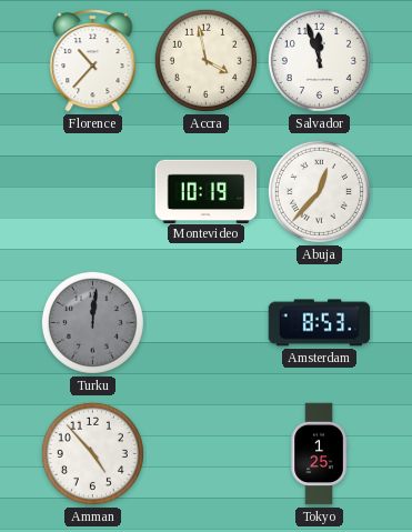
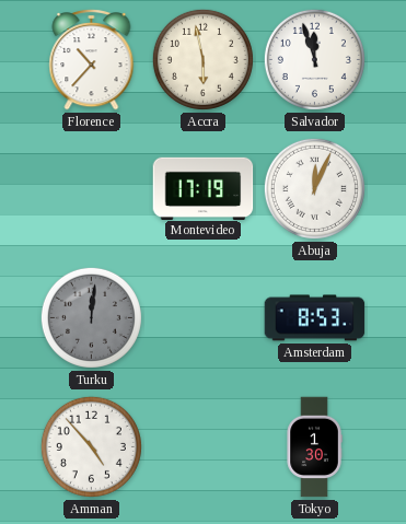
Accra: 3:58 -> 5:58 (202, 59)
Montevideo: 10:19 -> 17:19 (204, 188)
Abuja: 12:37 -> 12:04 (314, 188)
Tokyo: 1:25 -> 1:30 (314, 447)
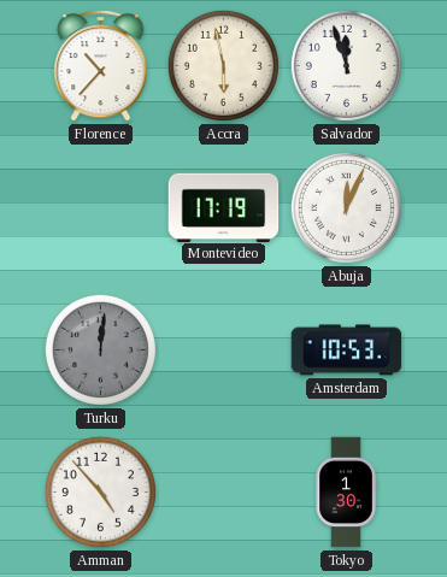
Amsterdam: 8:53 -> 10:53 (347, 351)
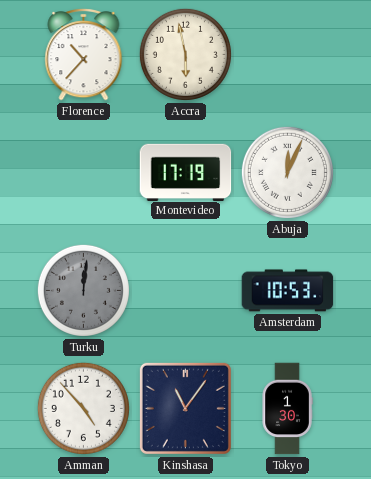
Salvador: 11:57 -> none (346, 65)
Kinshasa: none -> 11:06 (185, 408)
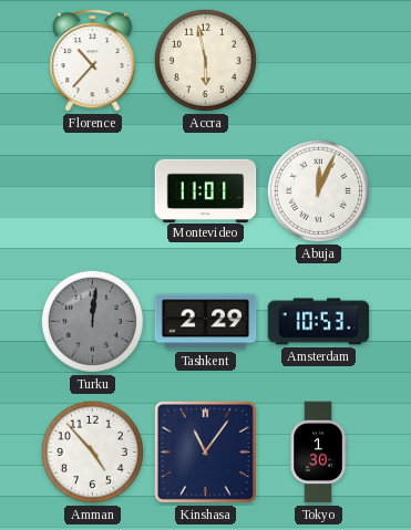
Montevideo: 17:19 -> 11:01 (206, 190)
Tashkent: none -> 2:29 (206, 322)
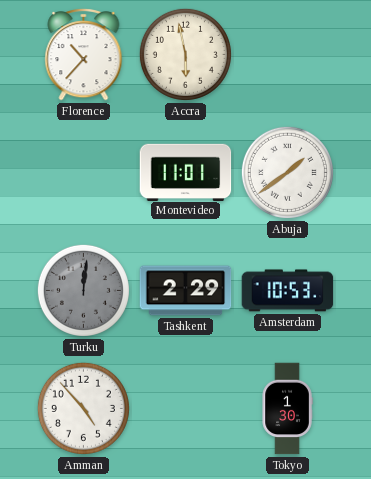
Abuja: 12:04 -> 1:39 (287, 172)
Kinshasa: 11:06 -> none (205, 451)
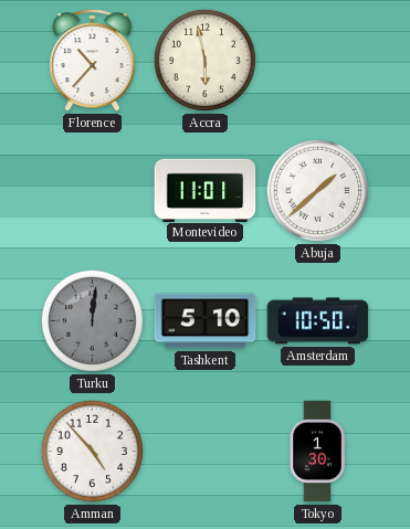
Abuja: 1:39 -> 1:38 (317, 190)
Tashkent: 2:29 -> 5:10 (206, 321)
Amsterdam: 10:53 -> 10:50 (318, 321)
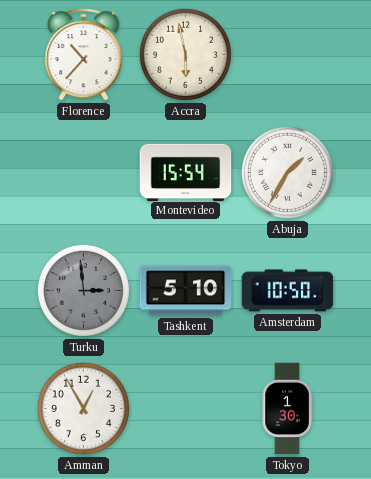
Montevideo: 11:01 -> 15:54 (186, 172)
Abuja: 1:38 -> 1:35 (287, 172)
Turku: 12:01 -> 2:59 (83, 290)
Amman: 4:53 -> 12:55 (83, 408)
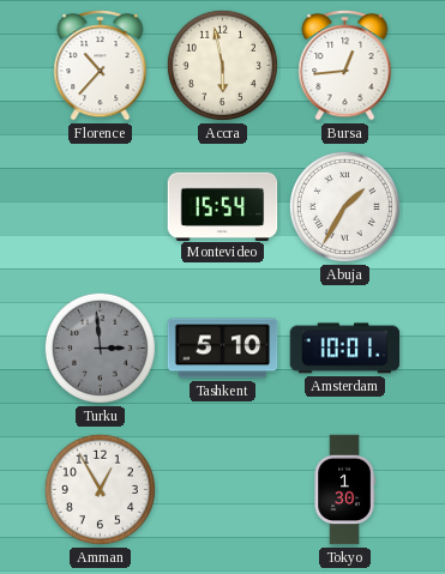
Bursa: none -> 12:44 (345, 65)
Amsterdam: 10:50 -> 10:01 (345, 349)
